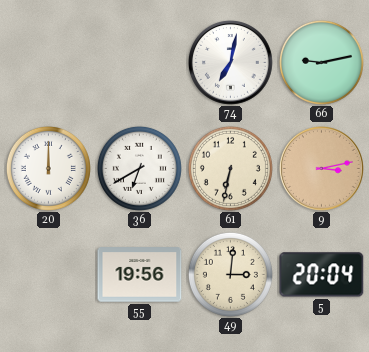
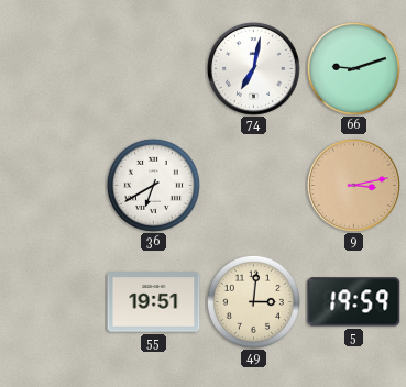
66: 9:13 -> 9:12 (353, 68)
20: 12:00 -> none (48, 168)
61: 6:32 -> none (230, 168)
55: 19:56 -> 19:51 (154, 302)
5: 20:04 -> 19:59 (354, 302)
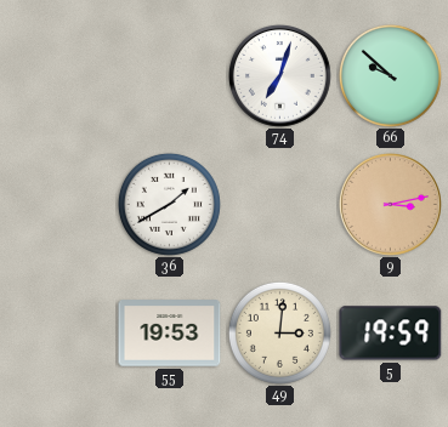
74: 7:02 -> 7:03 (279, 75)
66: 9:12 -> 9:52 (390, 75)
36: 6:40 -> 1:40 (169, 204)
55: 19:51 -> 19:53 (170, 334)
